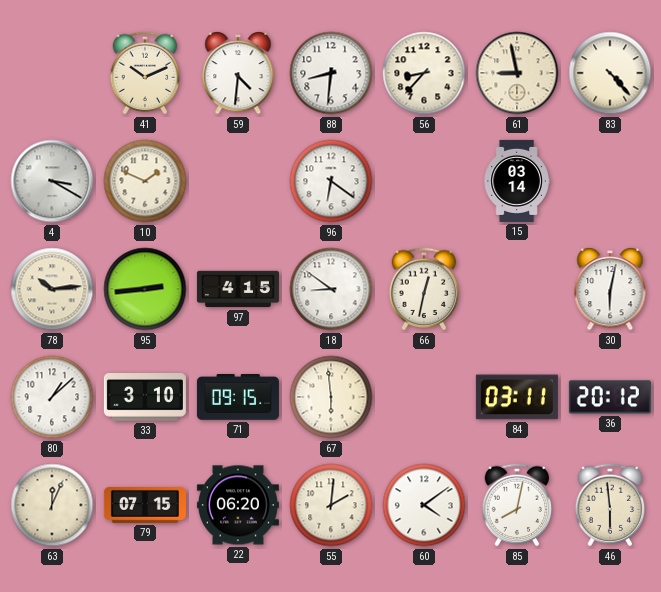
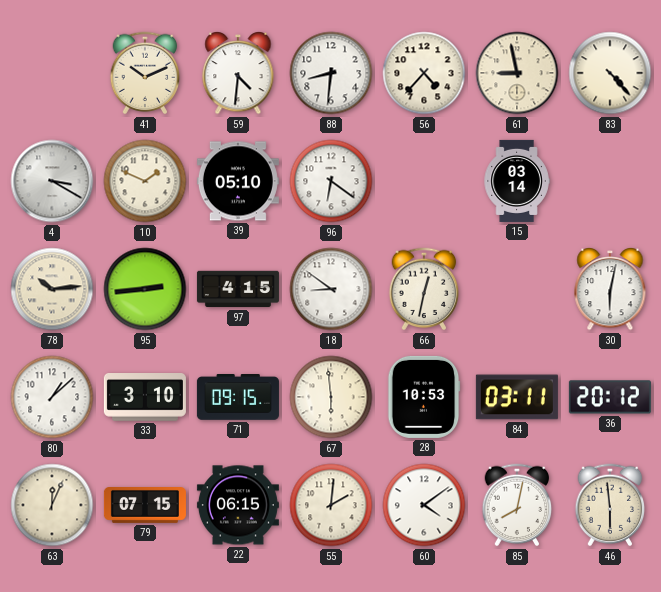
56: 8:37 -> 4:37 (424, 73)
39: none -> 05:10 (238, 181)
28: none -> 10:53 (424, 397)
22: 06:20 -> 06:15 (238, 505)
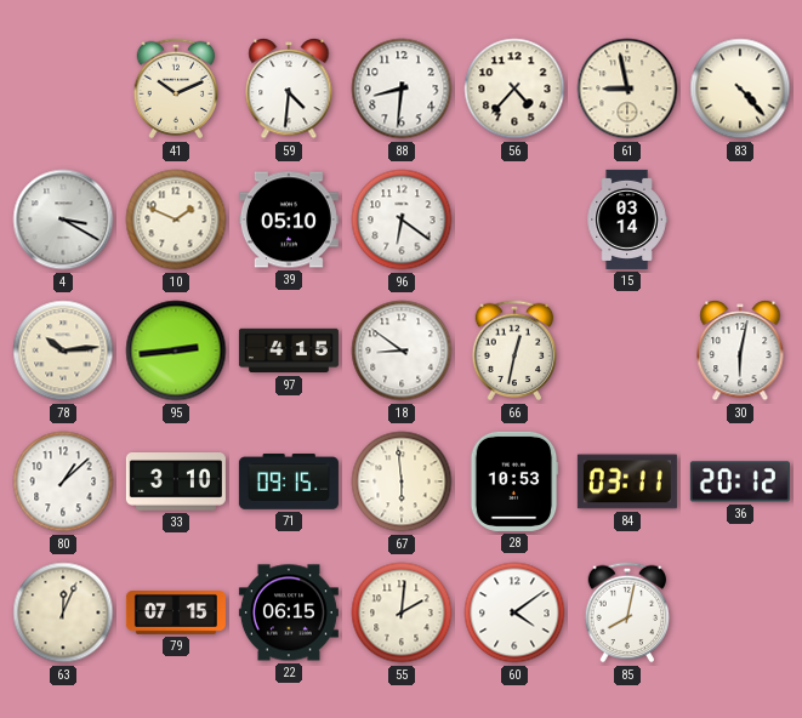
46: 5:59 -> none (610, 505)
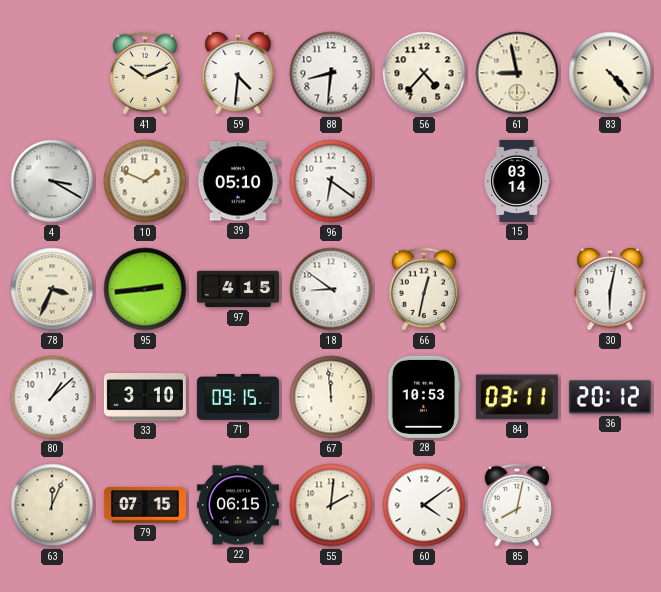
78: 10:14 -> 3:34 (52, 289)
67: 5:59 -> 11:59 (331, 397)
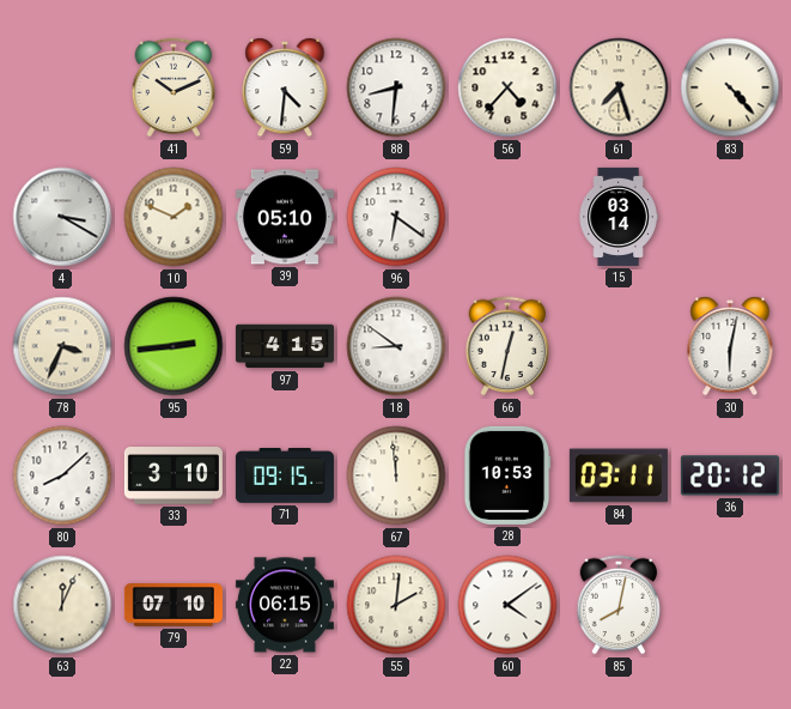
61: 8:58 -> 7:27 (619, 87)
80: 1:08 -> 8:08 (62, 475)
79: 07:15 -> 07:10 (174, 606)
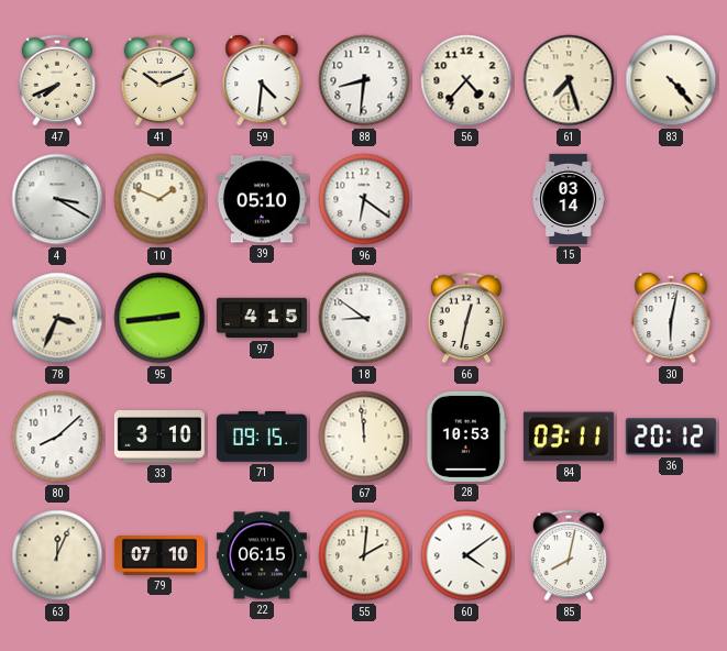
47: none -> 7:41 (57, 80)
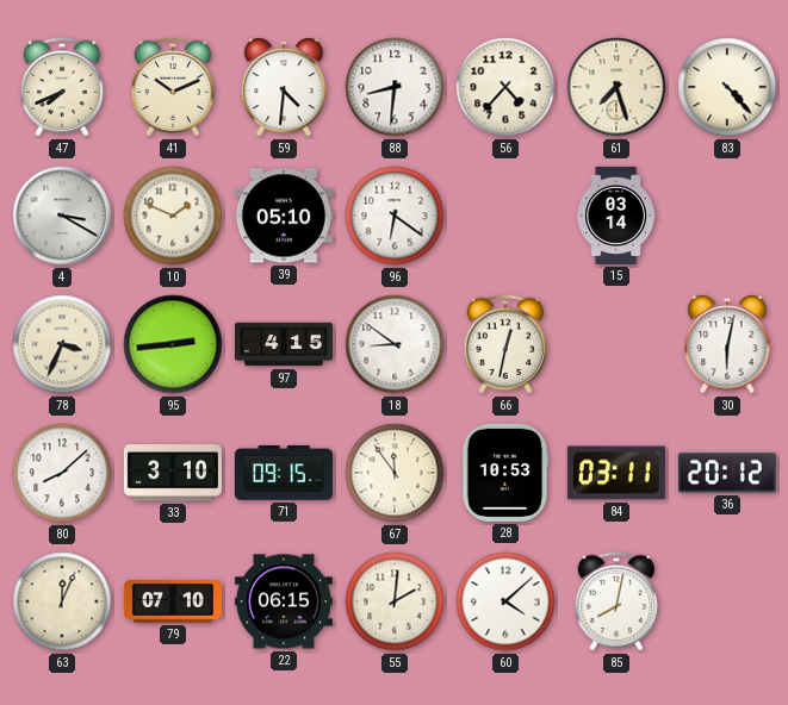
67: 11:59 -> 11:54 (395, 473)
60: 4:09 -> 4:08 (505, 601)
